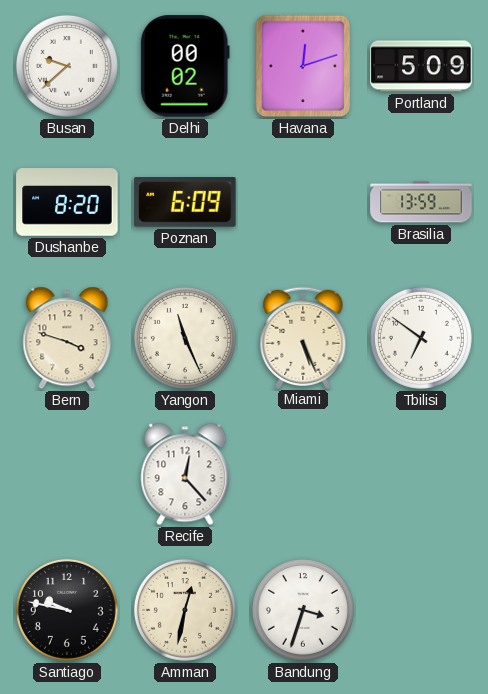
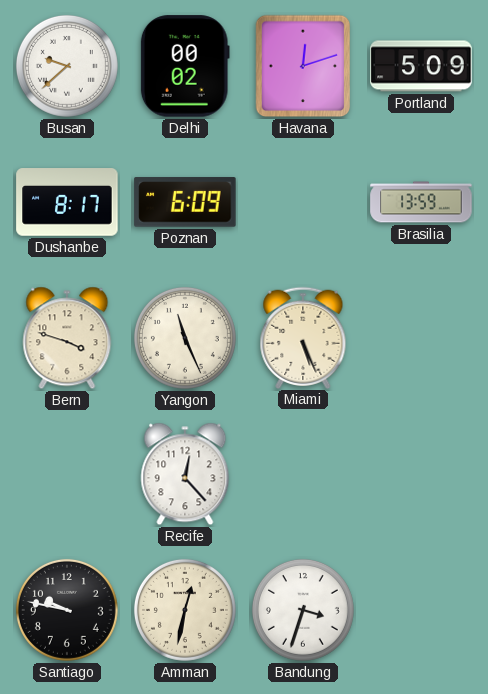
Dushanbe: 8:20 -> 8:17 (67, 202)
Tbilisi: 6:51 -> none (421, 338)
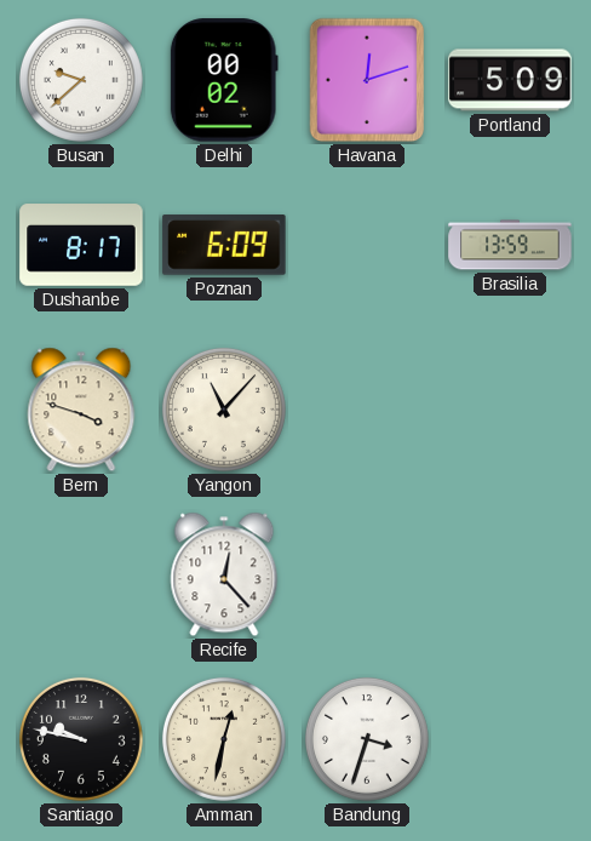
Yangon: 11:26 -> 11:07 (224, 410)
Miami: 5:26 -> none (303, 337)
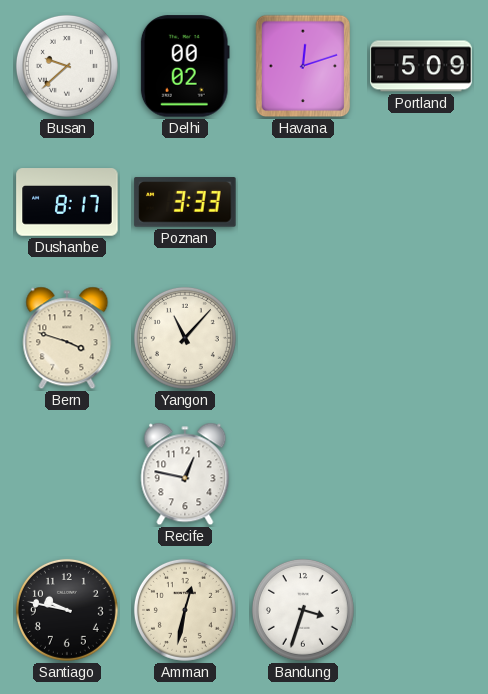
Poznan: 6:09 -> 3:33 (185, 202)
Brasilia: 13:59 -> none (510, 245)
Recife: 12:23 -> 12:47 (185, 474)
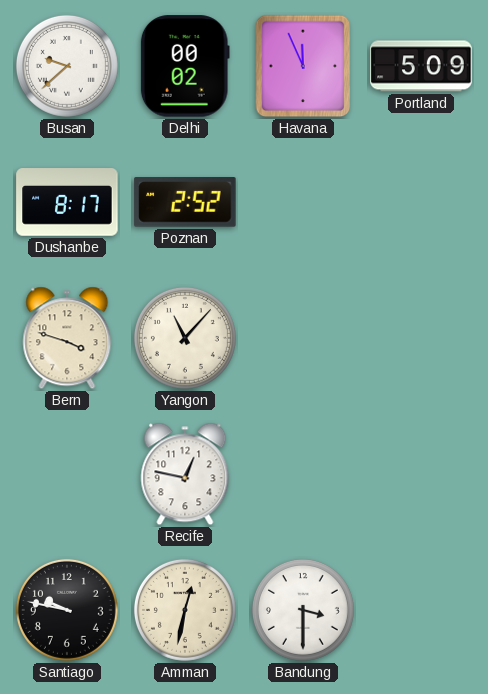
Havana: 12:12 -> 11:56 (303, 66)
Poznan: 3:33 -> 2:52 (185, 202)
Bandung: 3:33 -> 3:30 (303, 610)
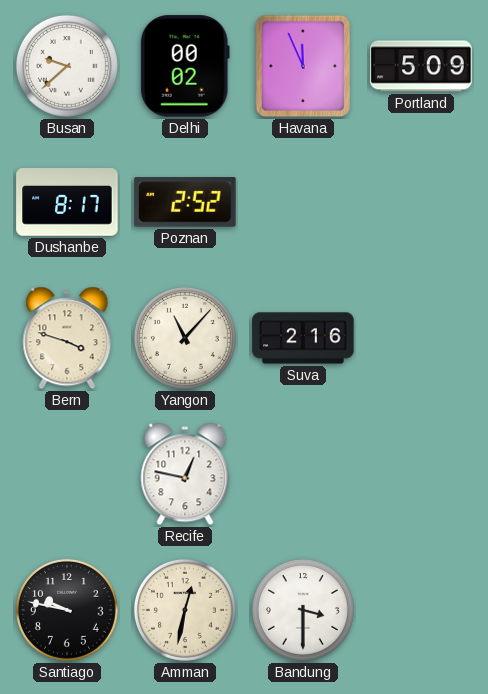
Suva: none -> 2:16 (303, 338)
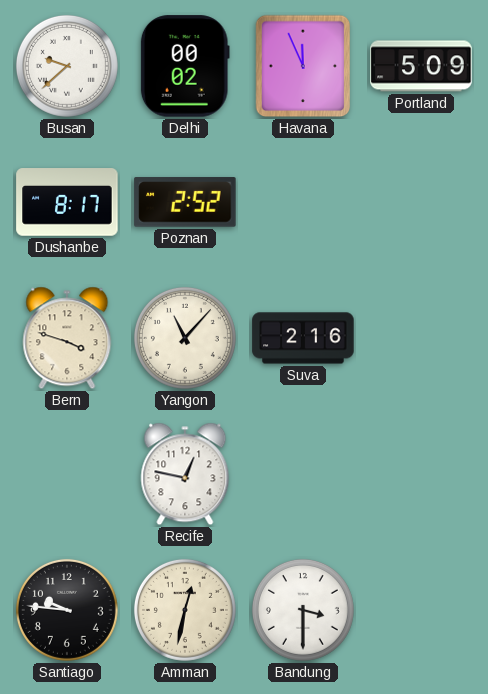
Santiago: 9:47 -> 9:46 (67, 610)
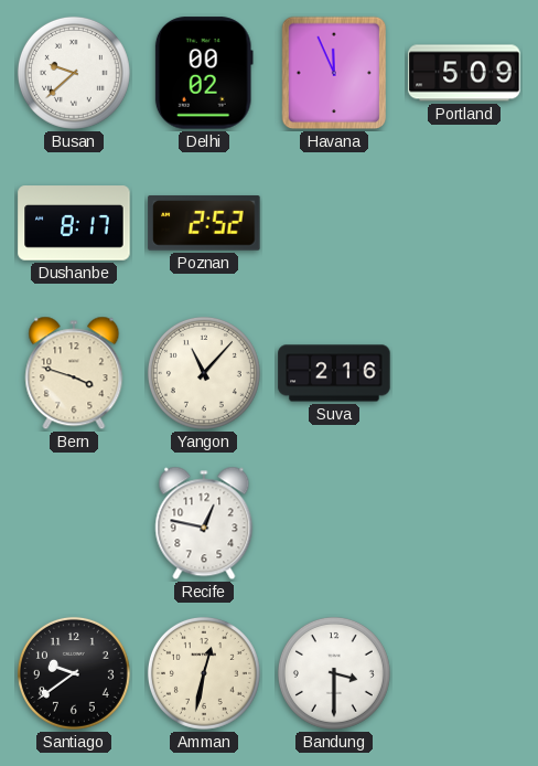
Santiago: 9:46 -> 9:39 (74, 673)
